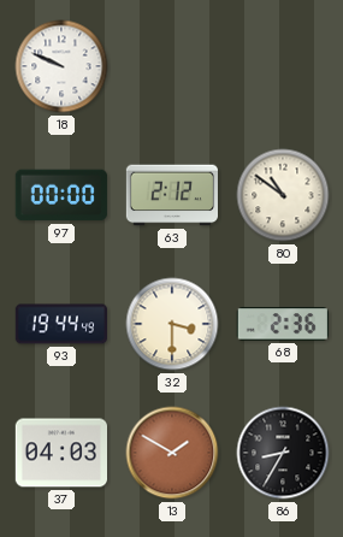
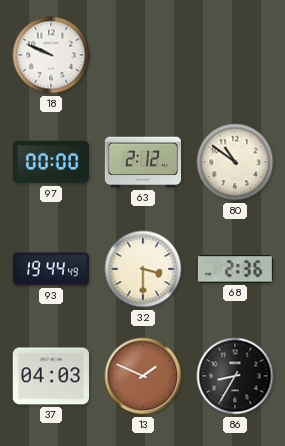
13: 1:50 -> 1:49 (143, 376)
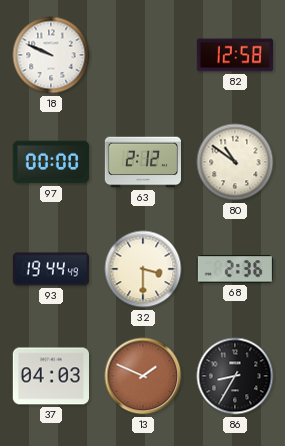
82: none -> 12:58 (234, 55)
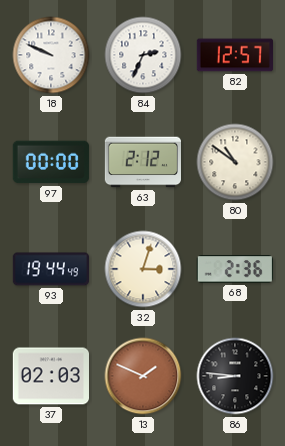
84: none -> 2:34 (143, 55)
82: 12:58 -> 12:57 (234, 55)
32: 3:30 -> 3:03 (143, 269)
37: 04:03 -> 02:03 (50, 376)
86: 8:35 -> 8:46 (235, 376)
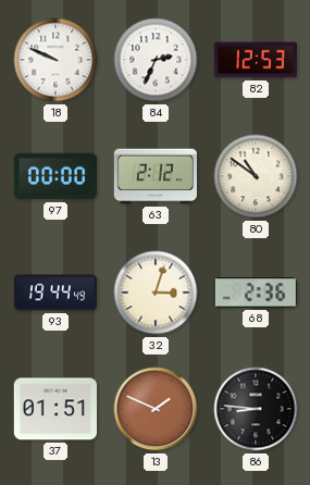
82: 12:57 -> 12:53 (255, 60)
37: 02:03 -> 01:51 (54, 409)
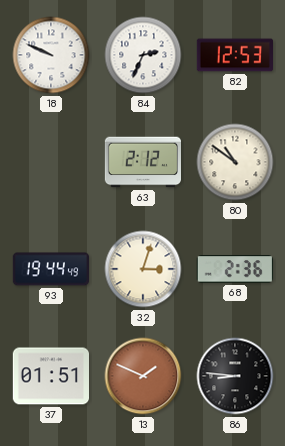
97: 00:00 -> none (55, 176)
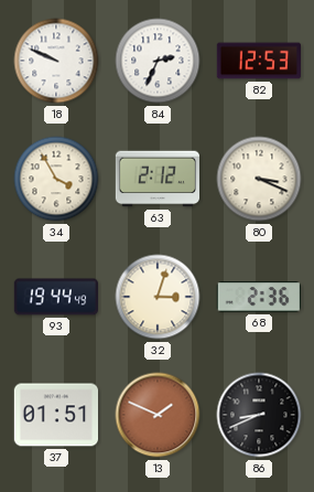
34: none -> 3:55 (56, 179)
80: 10:51 -> 3:19 (259, 179)
86: 8:46 -> 8:41 (259, 415)
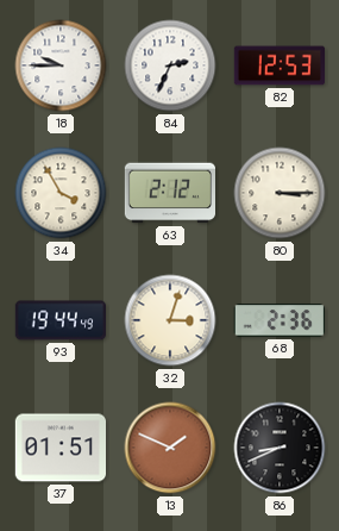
18: 9:49 -> 9:45 (61, 65)
80: 3:19 -> 3:15 (280, 193)
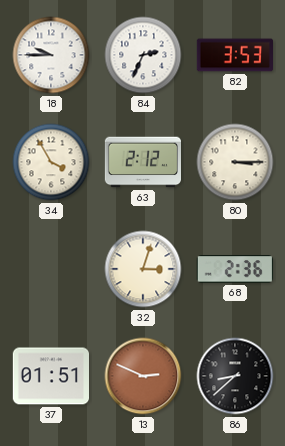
82: 12:53 -> 3:53 (234, 55)
93: 19:44 -> none (59, 320)
13: 1:49 -> 2:49 (143, 376)
86: 8:41 -> 8:38 (235, 376)
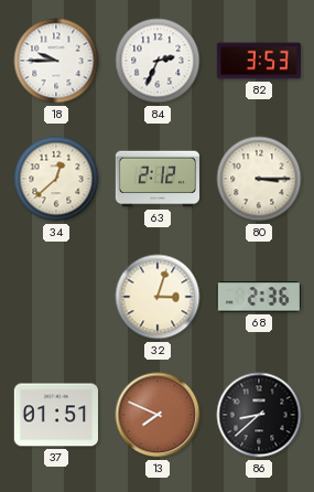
34: 3:55 -> 12:38 (56, 179)
13: 2:49 -> 7:49 (158, 415)
